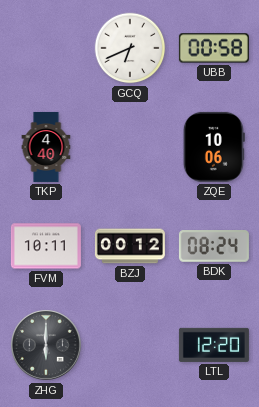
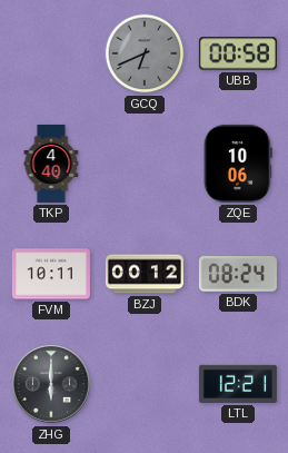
GCQ dial: white -> grey (145, 53)
LTL: 12:20 -> 12:21 (238, 384)
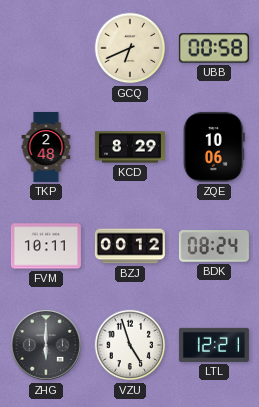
GCQ dial: grey -> cream (130, 48)
TKP: 4:40 -> 2:48 (46, 147)
KCD: none -> 8:29 (130, 147)
VZU: none -> 4:57 (130, 345)
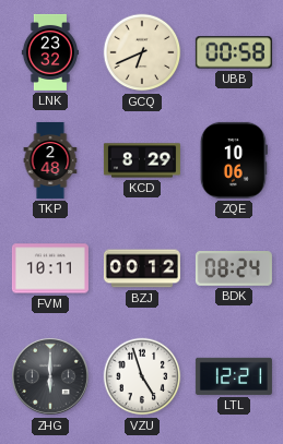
LNK: none -> 23:32 (50, 52)
